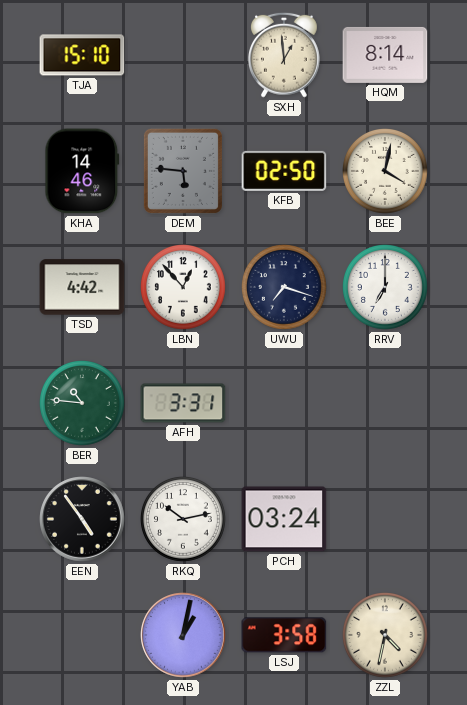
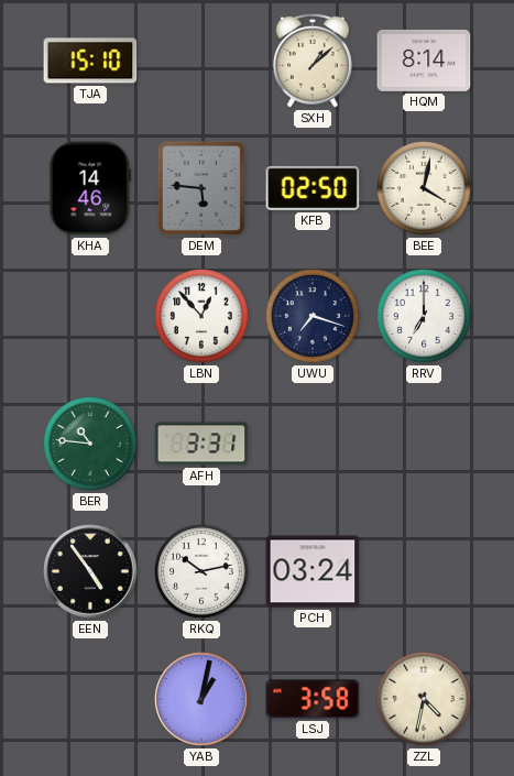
SXH: 12:59 -> 1:08 (314, 61)
TSD: 4:42 -> none (82, 287)
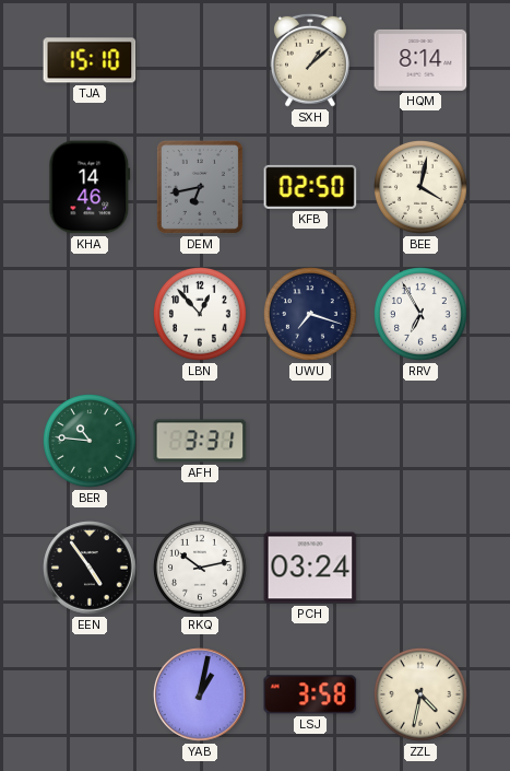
DEM: 5:46 -> 6:43 (200, 187)
RRV: 7:00 -> 6:55 (422, 315)
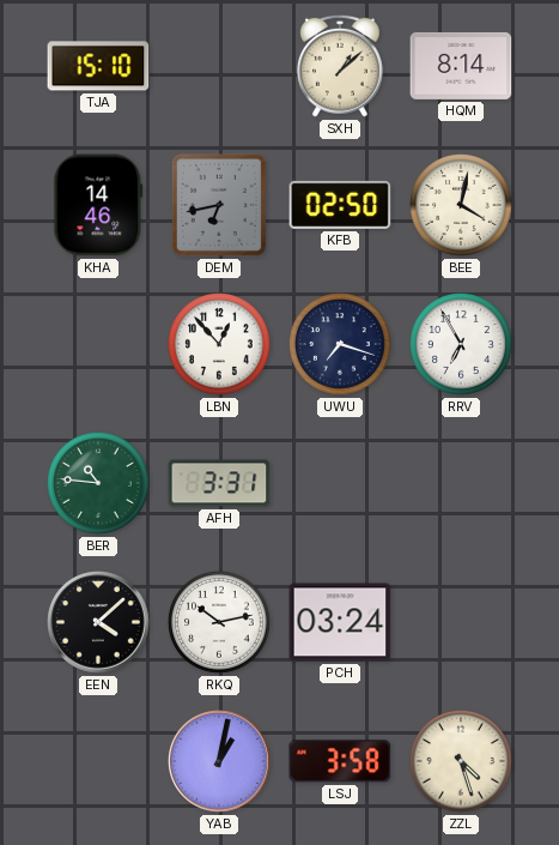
EEN: 4:54 -> 4:08 (98, 622)
ZZL: 4:32 -> 4:27 (462, 762)
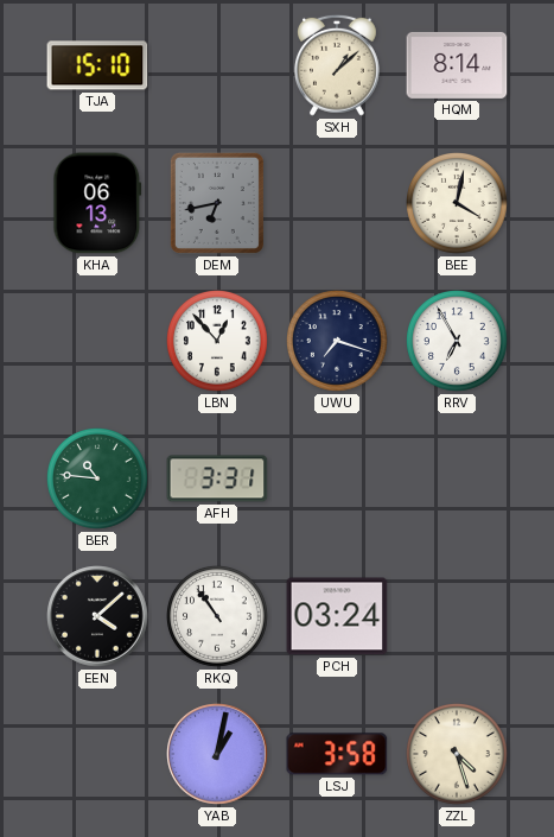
KHA: 14:46 -> 06:13 (97, 203)
KFB: 02:50 -> none (340, 205)
RKQ: 10:13 -> 10:54 (218, 617)
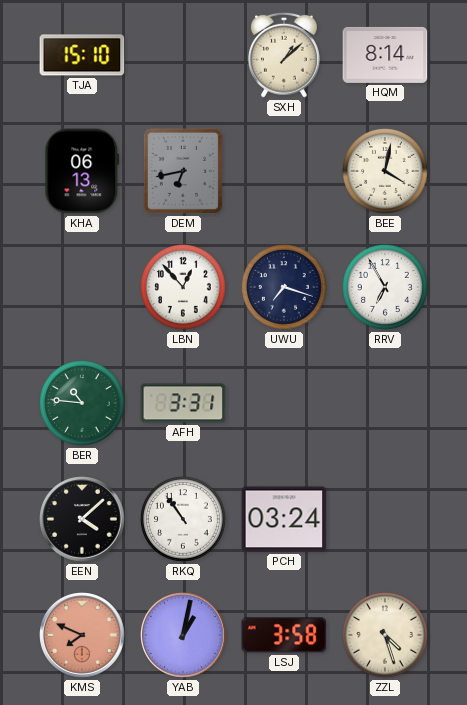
KMS: none -> 7:49 (82, 635)
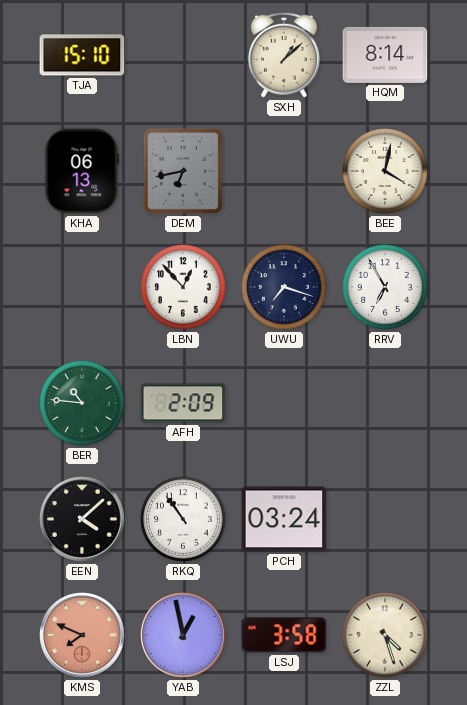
AFH: 3:31 -> 2:09 (183, 403)
YAB: 1:02 -> 12:58 (183, 635)
